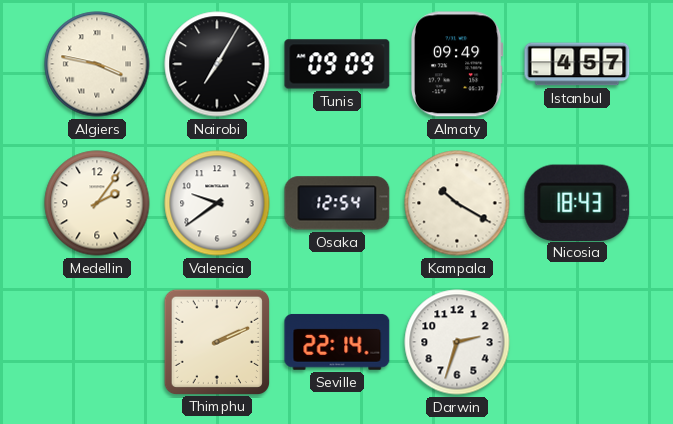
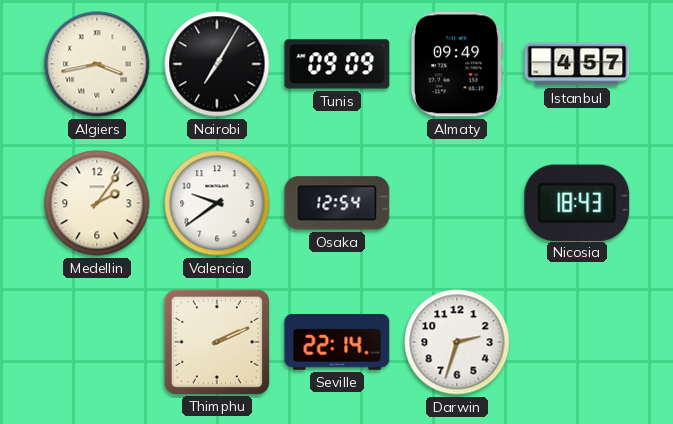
Algiers: 3:47 -> 3:43 (97, 64)
Kampala: 10:20 -> none (457, 203)
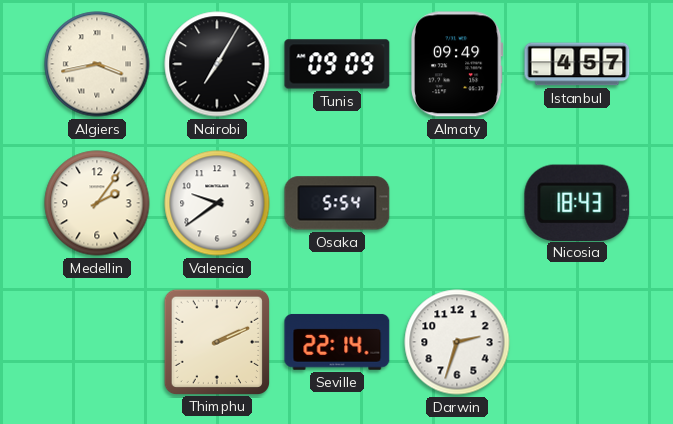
Osaka: 12:54 -> 5:54 (337, 203)
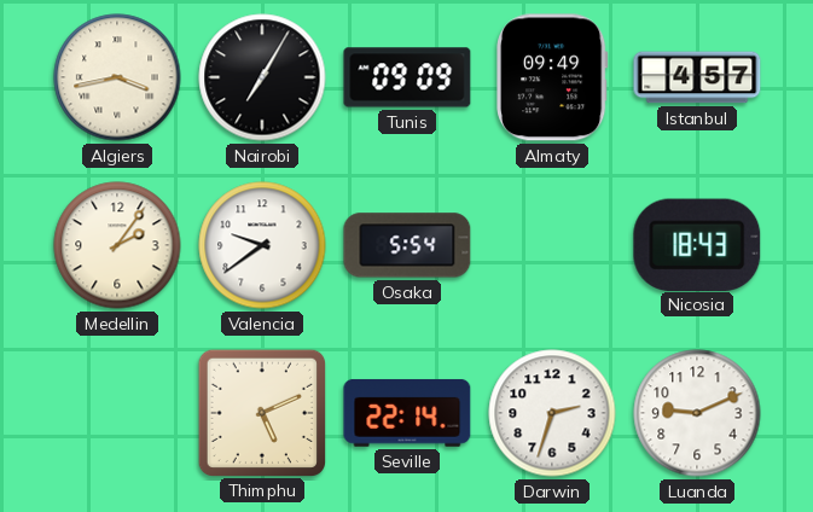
Thimphu: 2:11 -> 5:11 (261, 412)
Luanda: none -> 9:11 (697, 413)
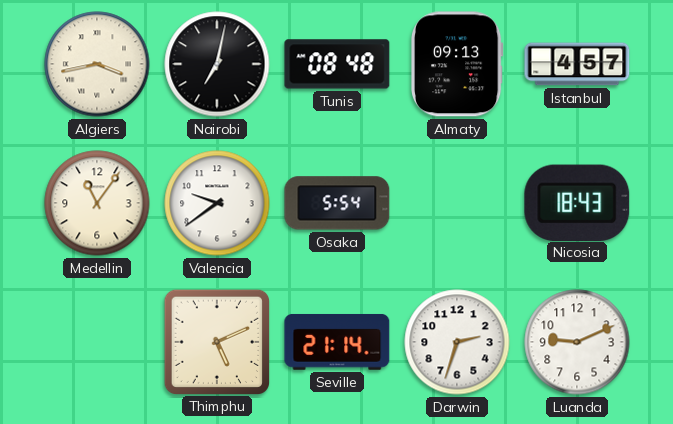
Nairobi: 7:05 -> 7:02 (217, 64)
Tunis: 09:09 -> 08:48 (337, 64)
Almaty: 09:49 -> 09:13 (457, 64)
Medellin: 2:06 -> 11:06 (97, 203)
Seville: 22:14 -> 21:14 (337, 342)
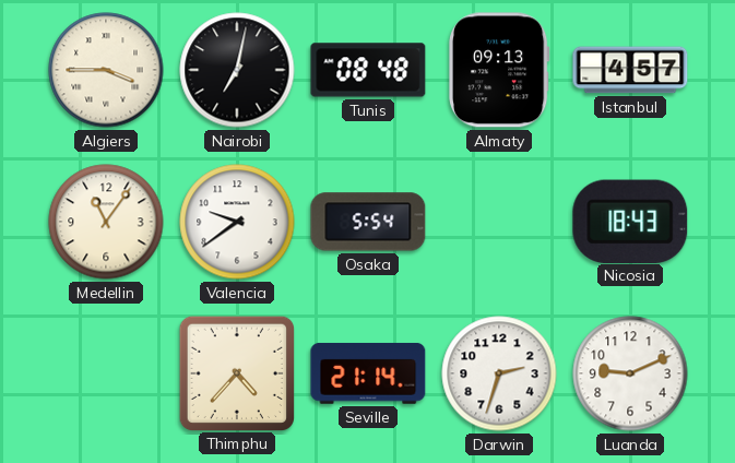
Algiers: 3:43 -> 3:45 (106, 70)
Thimphu: 5:11 -> 4:37 (236, 372)
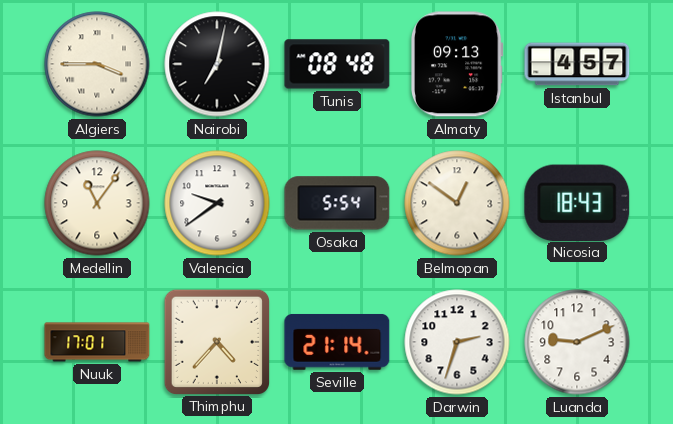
Belmopan: none -> 12:51 (457, 203)
Nuuk: none -> 17:01 (97, 342)
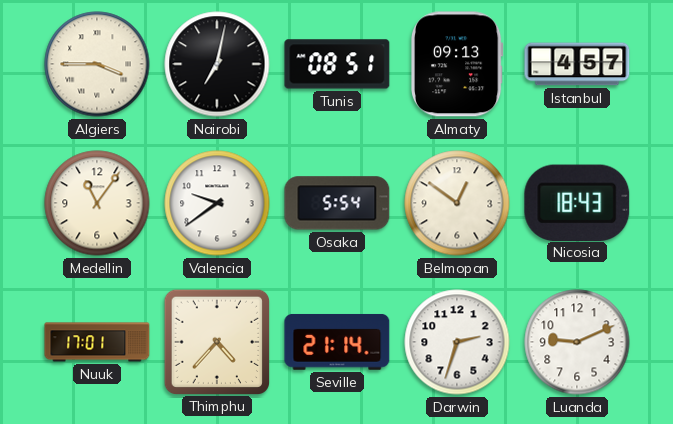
Tunis: 08:48 -> 08:51 (337, 64)
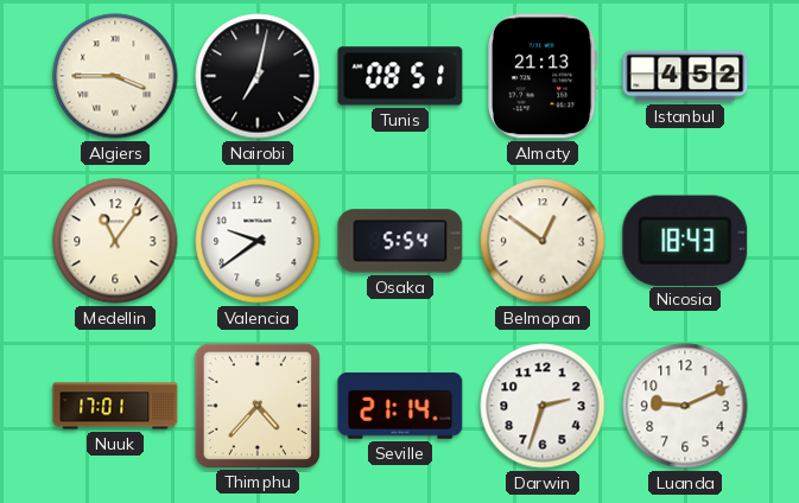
Almaty: 09:13 -> 21:13 (543, 76)
Istanbul: 4:57 -> 4:52 (685, 76)
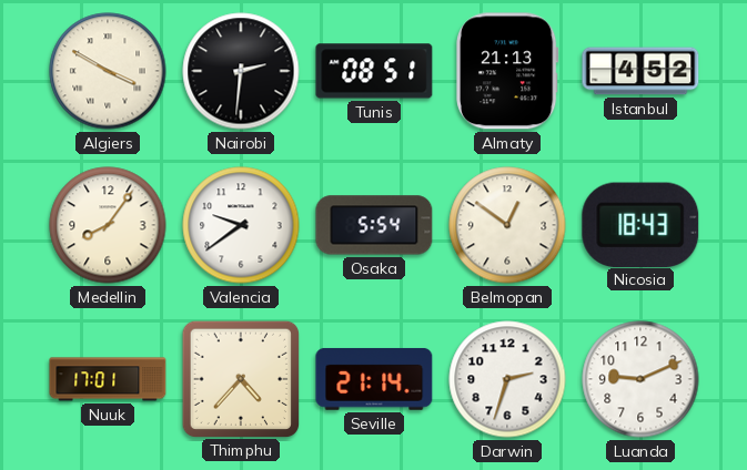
Algiers: 3:45 -> 3:50 (108, 71)
Nairobi: 7:02 -> 2:31 (241, 71)
Medellin: 11:06 -> 8:06 (108, 225)
